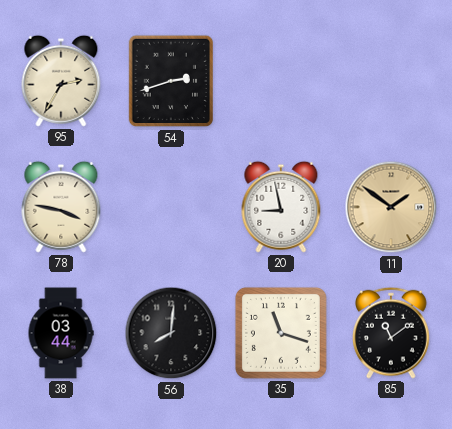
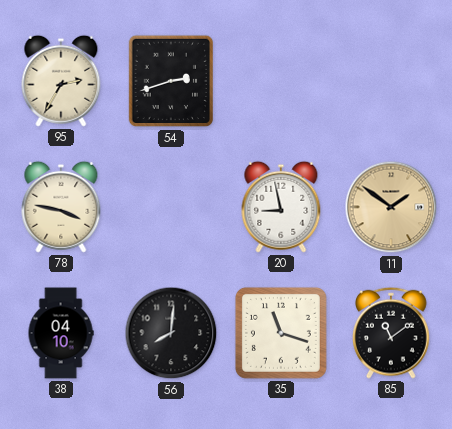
38: 03:44 -> 04:10 (61, 333)
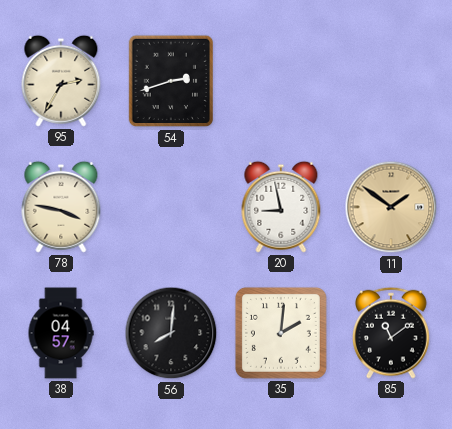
38: 04:10 -> 04:57 (61, 333)
35: 11:18 -> 2:01 (281, 333)
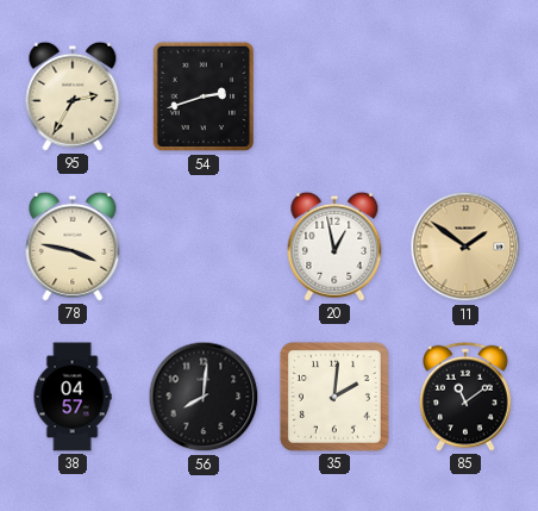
20: 8:58 -> 12:58 (334, 247)
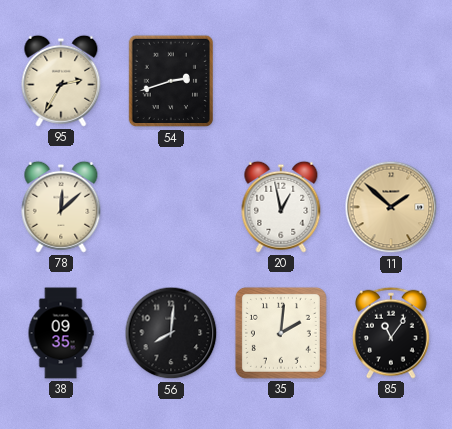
78: 3:47 -> 12:08 (61, 207)
11: 1:51 -> 1:52 (391, 207)
38: 04:57 -> 09:35 (61, 333)
85: 11:09 -> 11:06 (392, 333)
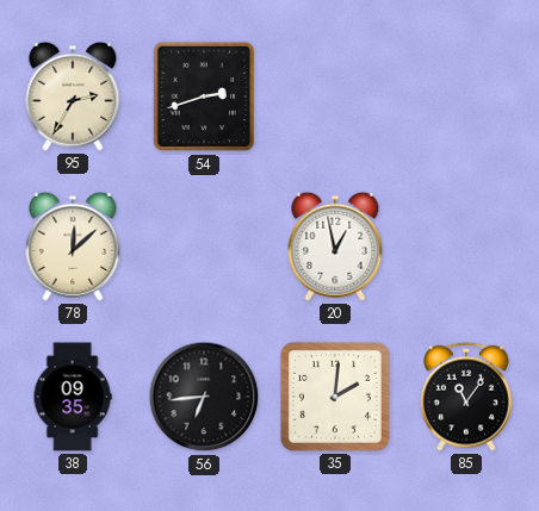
11: 1:52 -> none (391, 207)
56: 8:01 -> 6:44 (204, 397)
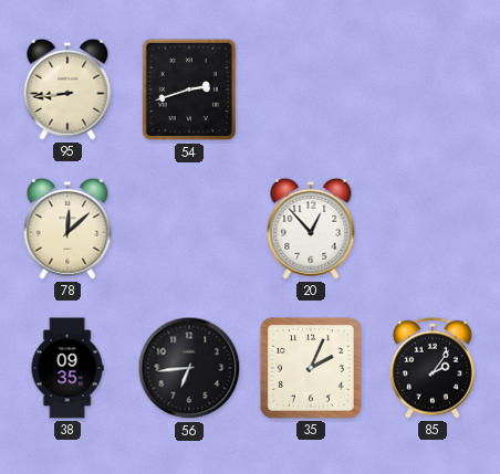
95: 2:35 -> 8:44 (67, 89)
20: 12:58 -> 12:53 (311, 229)
35: 2:01 -> 2:04 (311, 368)
85: 11:06 -> 2:06 (434, 368)
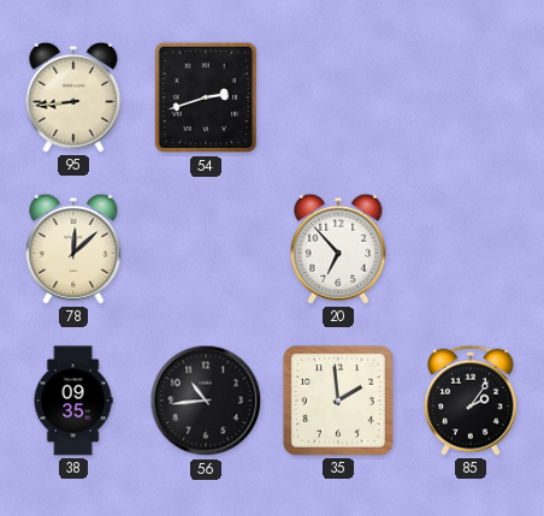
20: 12:53 -> 6:53 (338, 249)
56: 6:44 -> 10:44 (206, 401)
35: 2:04 -> 1:59 (338, 401)
